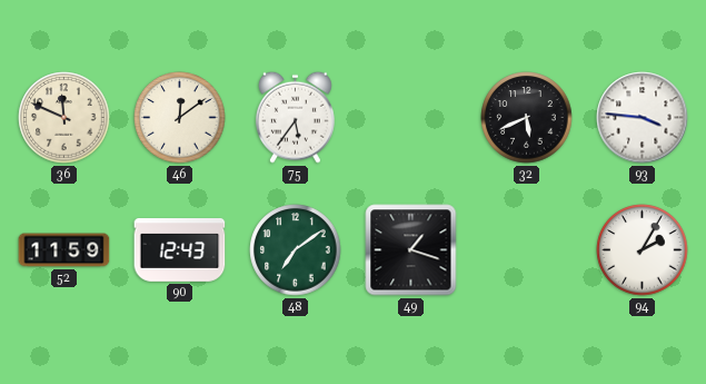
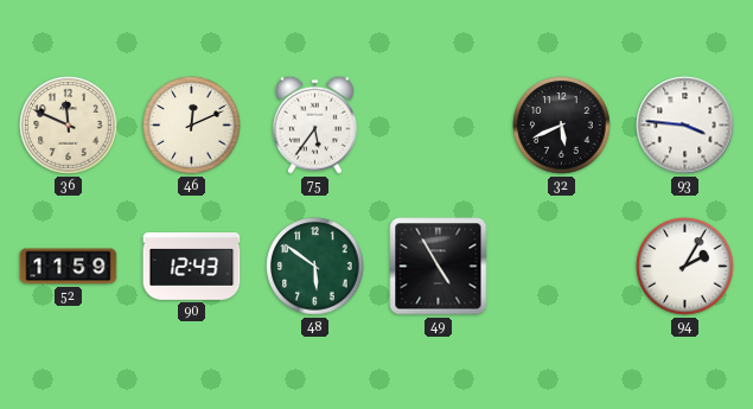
46: 12:09 -> 12:11 (192, 126)
48: 7:09 -> 5:51 (315, 267)
49: 1:18 -> 4:55 (439, 267)
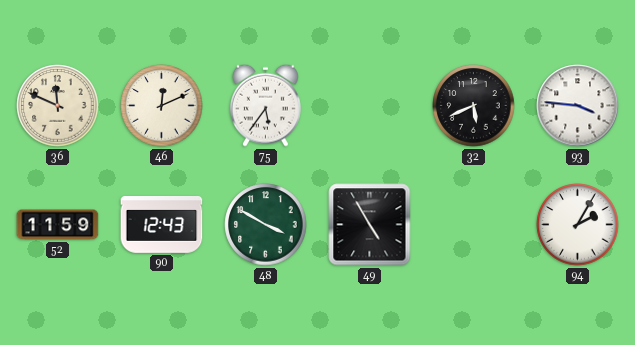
48: 5:51 -> 3:50 (266, 225)
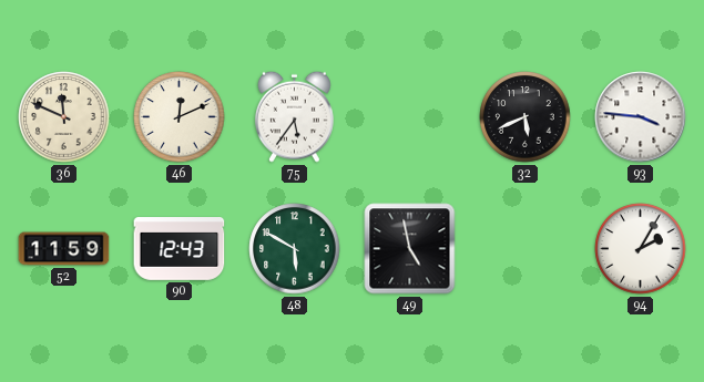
48: 3:50 -> 5:50 (295, 249)
49: 4:55 -> 4:58 (410, 249)
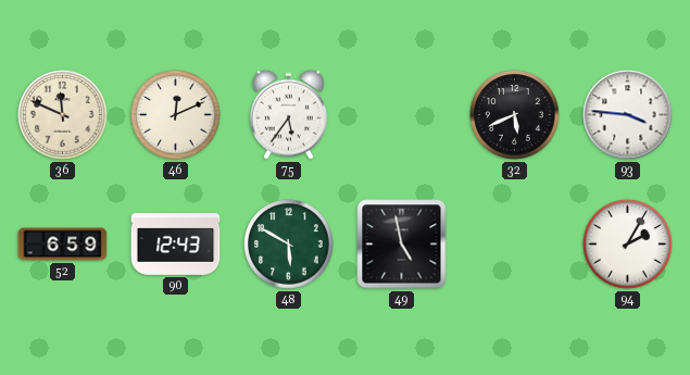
52: 11:59 -> 6:59 (63, 245)
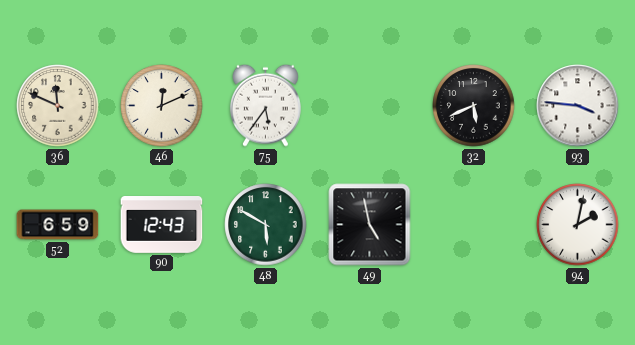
94: 2:05 -> 2:02 (578, 225)
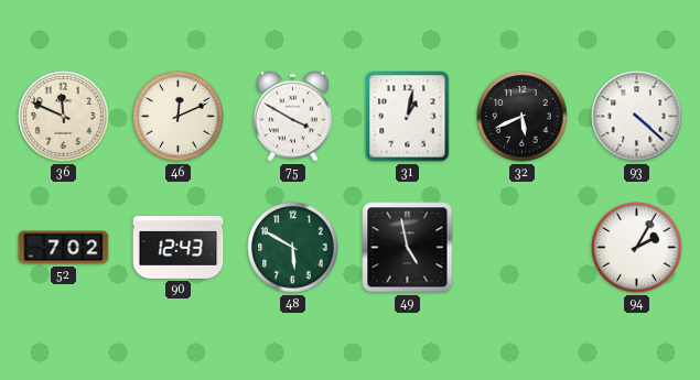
75: 5:36 -> 3:50 (292, 116)
31: none -> 1:02 (408, 117)
93: 3:46 -> 4:22 (637, 117)
52: 6:59 -> 7:02 (64, 248)
94: 2:02 -> 2:05 (637, 248)
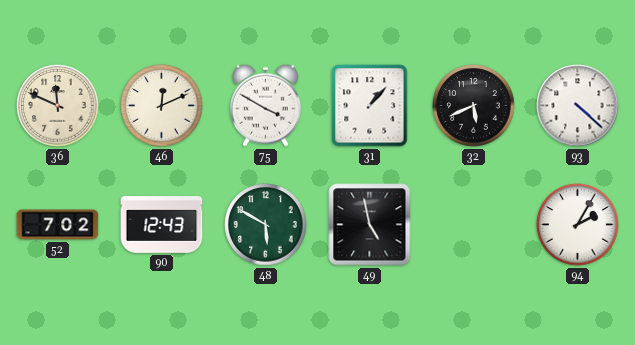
31: 1:02 -> 1:07 (370, 106)
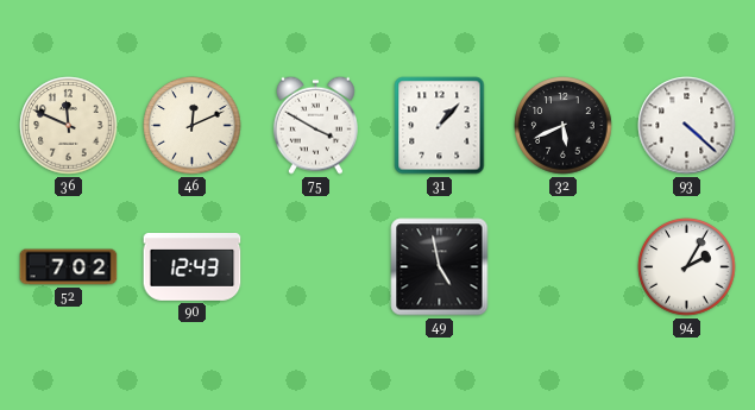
48: 5:50 -> none (266, 225)
